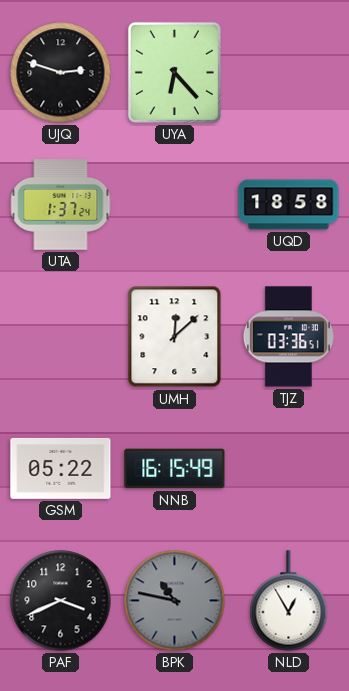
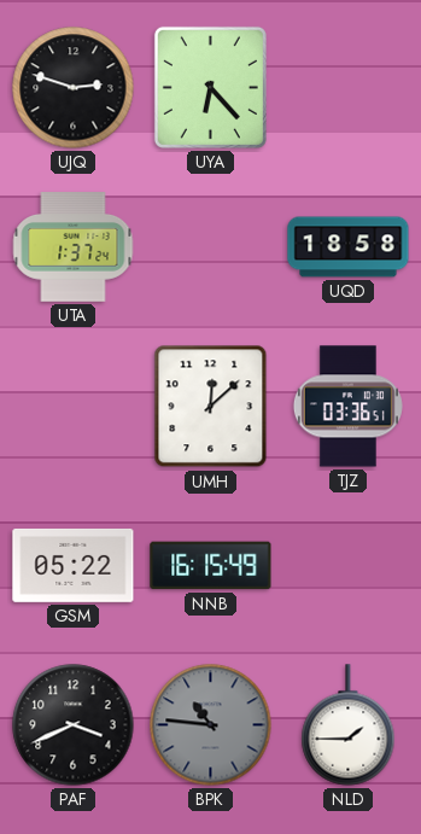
BPK: 10:47 -> 10:46 (211, 725)
NLD: 12:55 -> 1:45 (349, 725)
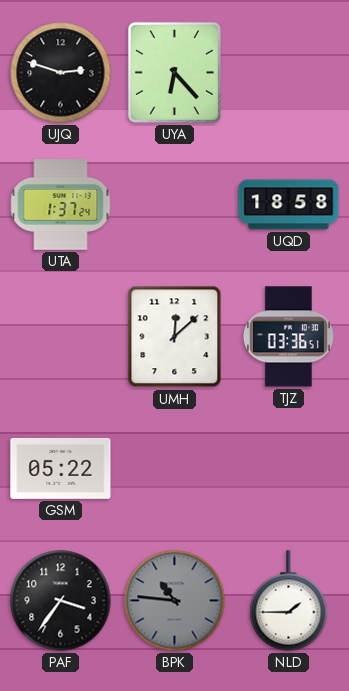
NNB: 16:15 -> none (211, 566)
PAF: 3:41 -> 3:36 (61, 601)
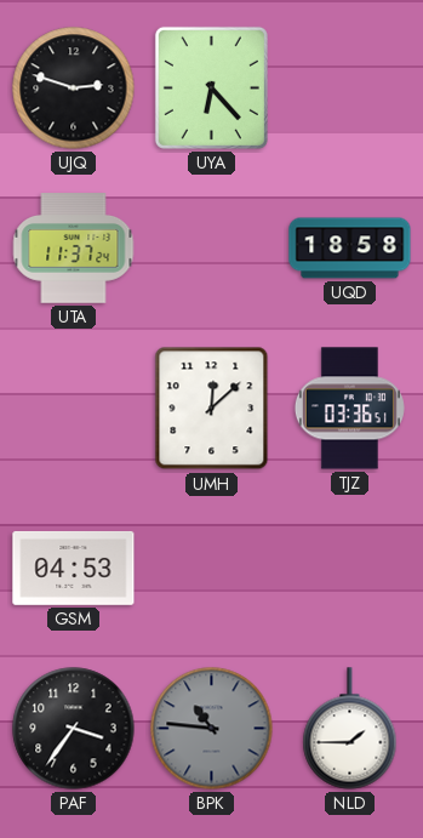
UTA: 1:37 -> 11:37 (74, 249)
GSM: 05:22 -> 04:53 (74, 568)
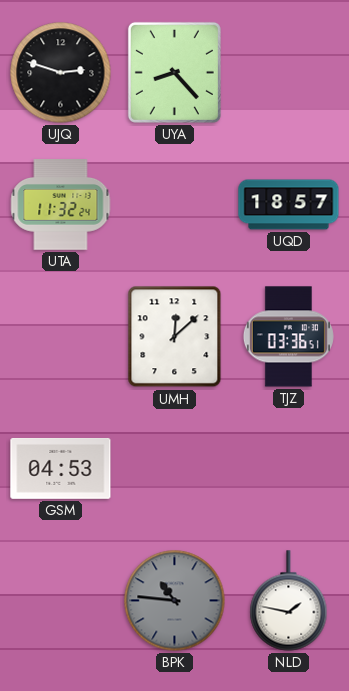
UYA: 6:23 -> 8:23 (174, 72)
UTA: 11:37 -> 11:32 (61, 205)
UQD: 18:58 -> 18:57 (289, 205)
PAF: 3:36 -> none (74, 729)
NLD: 1:45 -> 1:47 (289, 601)
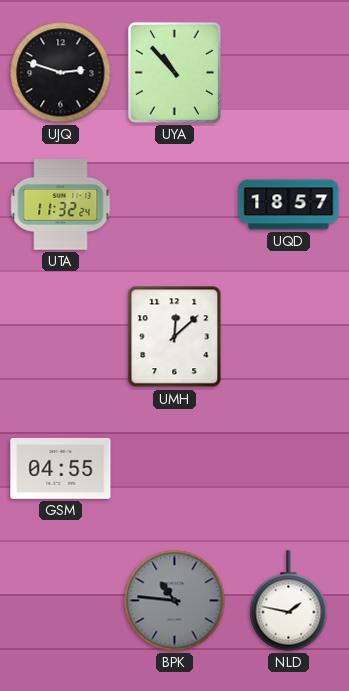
UYA: 8:23 -> 10:53 (174, 72)
TJZ: 03:36 -> none (288, 337)
GSM: 04:53 -> 04:55 (61, 468)
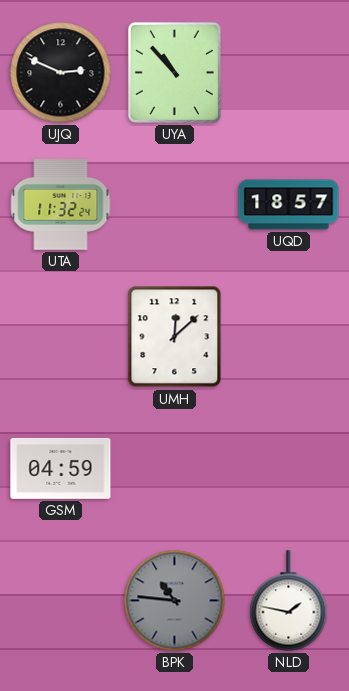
UJQ: 2:48 -> 2:49 (61, 73)
GSM: 04:55 -> 04:59 (61, 468)
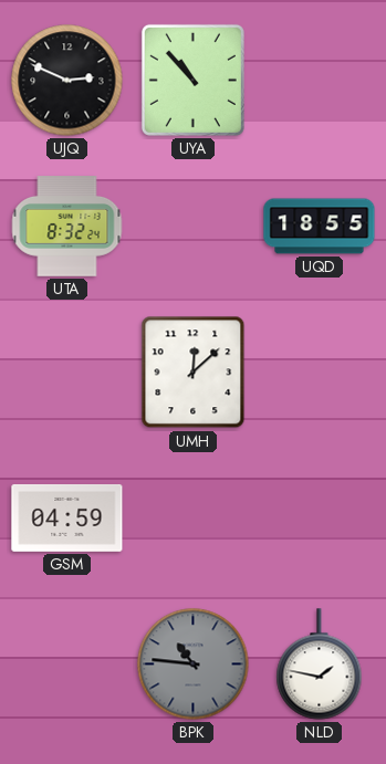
UTA: 11:32 -> 8:32 (67, 227)
UQD: 18:57 -> 18:55 (320, 227)
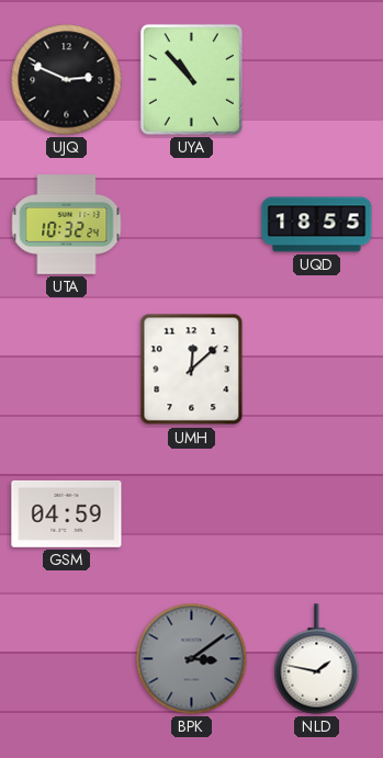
UTA: 8:32 -> 10:32 (67, 225)
BPK: 10:46 -> 3:09 (192, 659)
